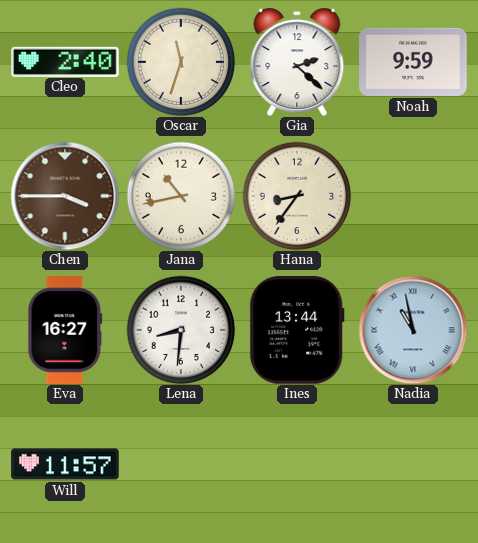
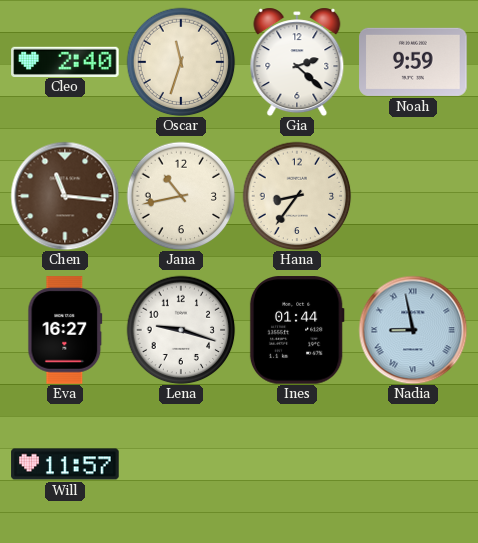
Chen: 3:45 -> 11:16 (65, 196)
Lena: 8:31 -> 9:18 (181, 330)
Ines: 13:44 -> 01:44 (297, 330)
Nadia: 10:58 -> 8:58 (413, 330)
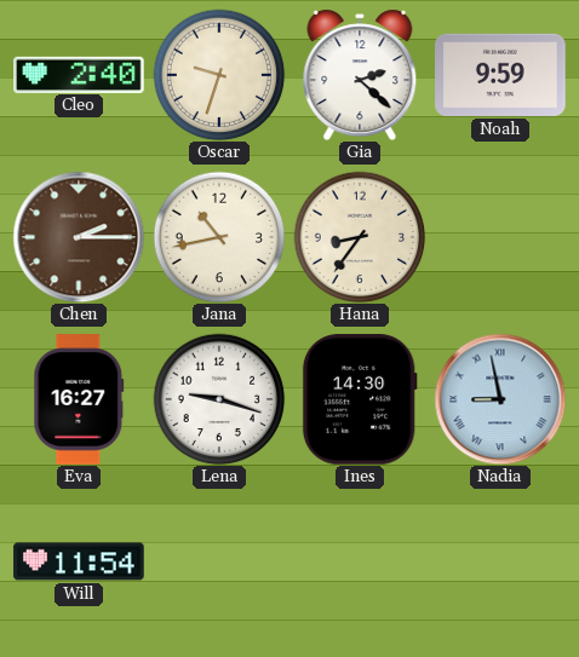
Oscar: 11:33 -> 9:33 (219, 75)
Chen: 11:16 -> 2:15 (79, 237)
Ines: 01:44 -> 14:30 (360, 399)
Will: 11:57 -> 11:54 (79, 561)
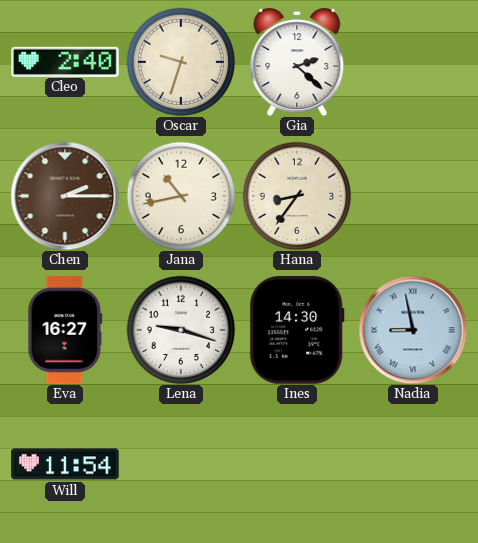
Noah: 9:59 -> none (500, 75)
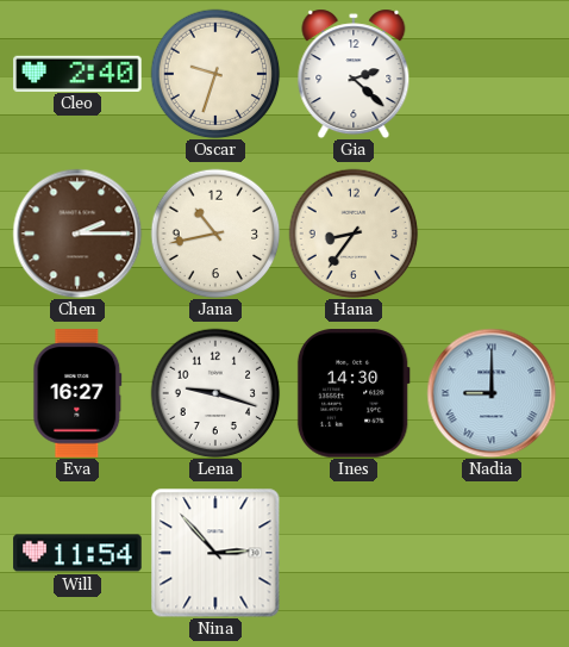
Nadia: 8:58 -> 9:00 (492, 393)
Nina: none -> 2:53 (215, 553)
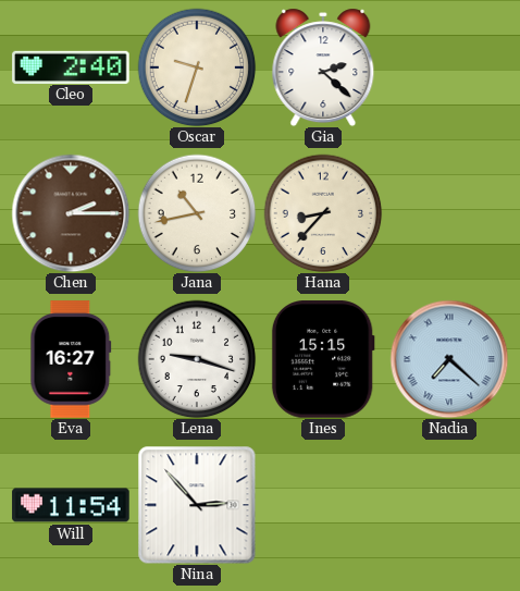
Hana: 8:36 -> 8:37 (323, 213)
Ines: 14:30 -> 15:15 (323, 359)
Nadia: 9:00 -> 7:22 (449, 359)
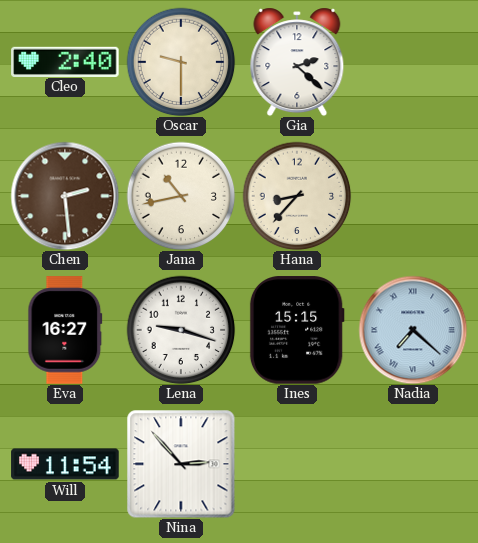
Oscar: 9:33 -> 9:30 (181, 62)
Chen: 2:15 -> 2:29 (65, 196)
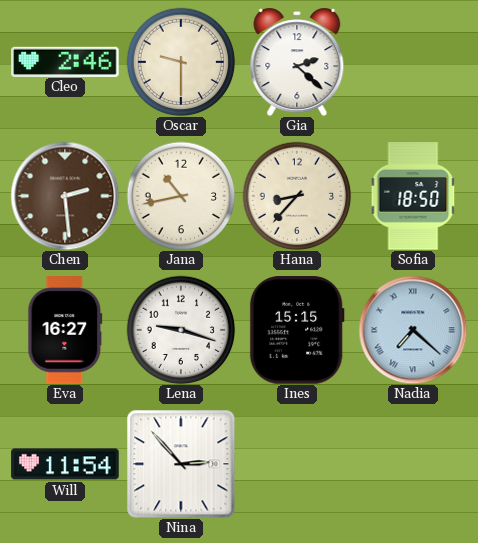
Cleo: 2:40 -> 2:46 (65, 61)
Sofia: none -> 18:50 (413, 196)
